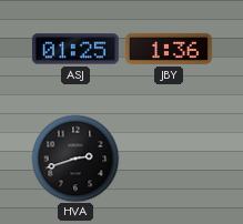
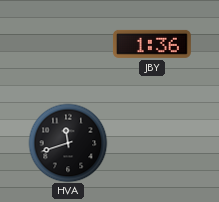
ASJ: 01:25 -> none (75, 49)
HVA: 2:42 -> 11:42 (68, 143)
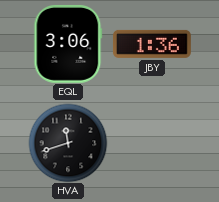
EQL: none -> 3:06 (68, 44)
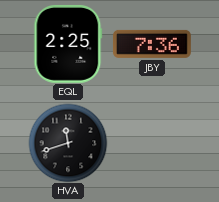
EQL: 3:06 -> 2:25 (68, 44)
JBY: 1:36 -> 7:36 (152, 44)
